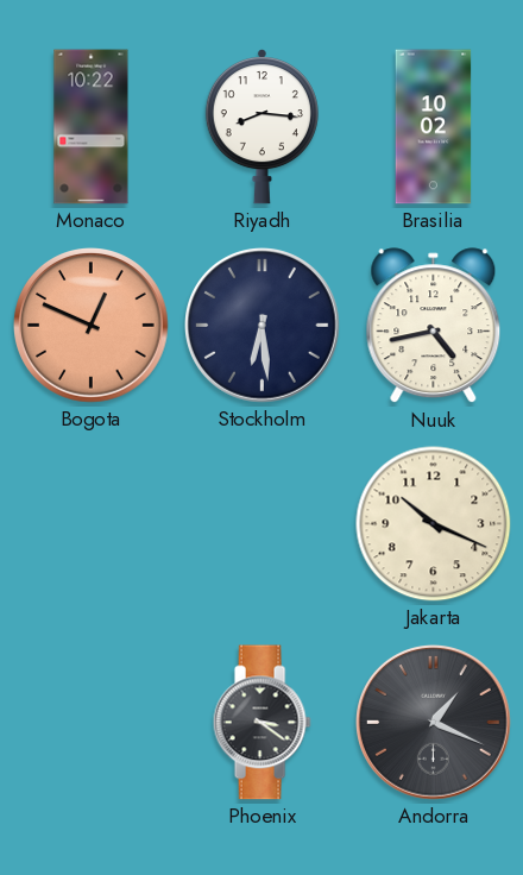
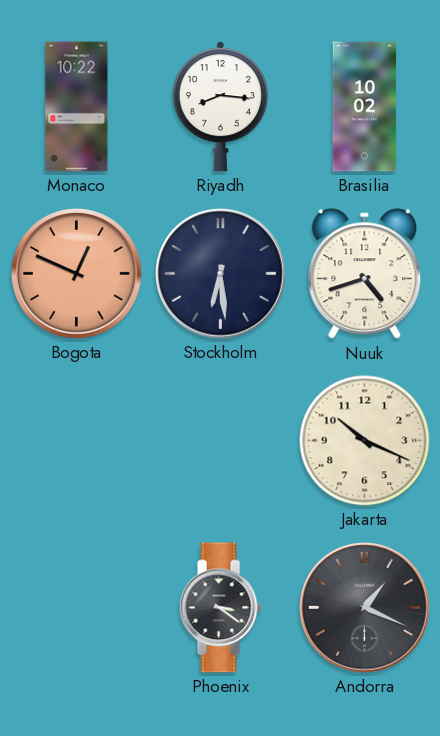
Nuuk: 4:43 -> 4:42 (365, 274)
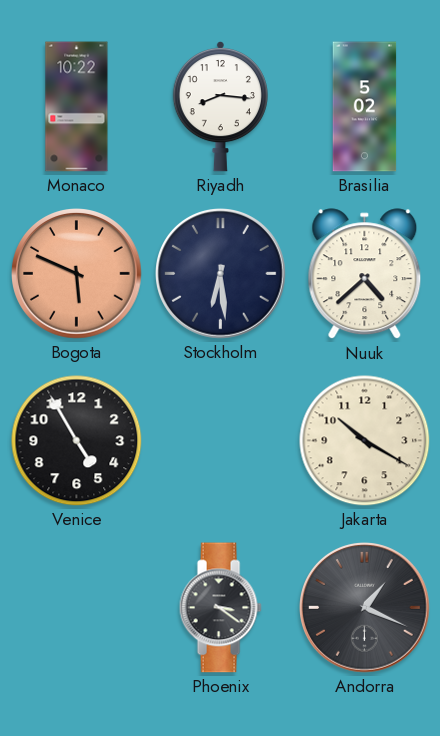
Brasilia: 10:02 -> 5:02 (365, 107)
Bogota: 12:49 -> 5:49 (77, 274)
Nuuk: 4:42 -> 4:38 (365, 274)
Venice: none -> 4:55 (77, 441)
Jakarta: 10:19 -> 10:20 (365, 441)
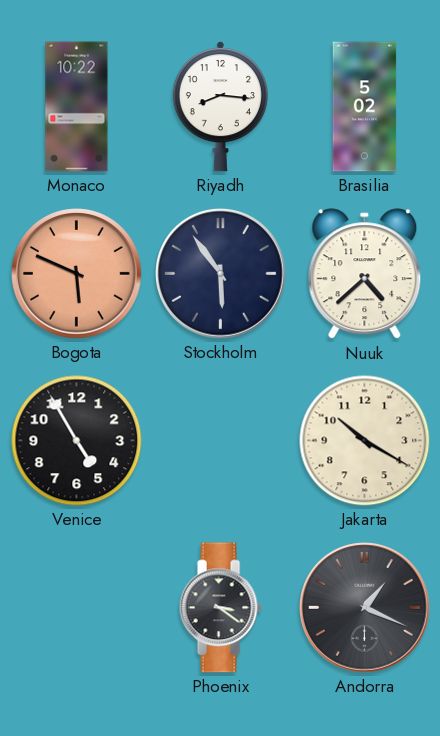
Stockholm: 6:29 -> 5:54 (221, 274)
